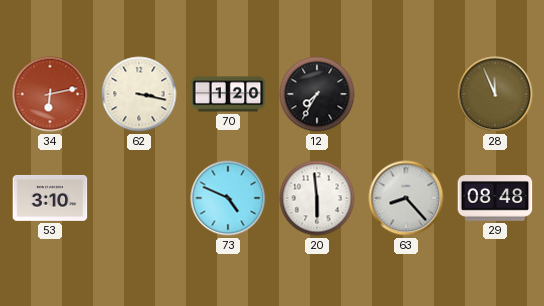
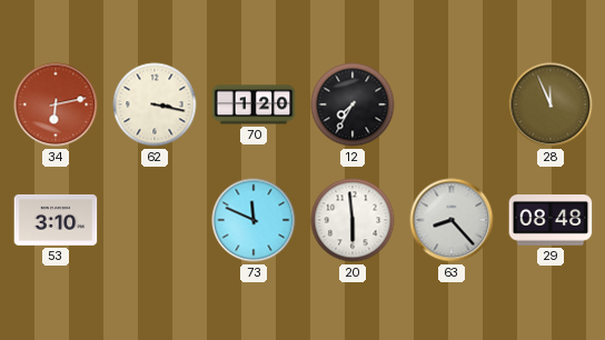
73: 4:49 -> 11:49 (254, 220)
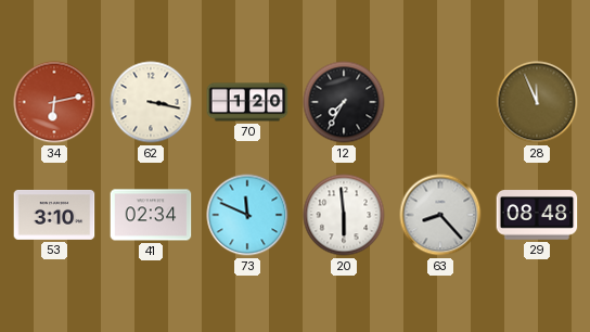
41: none -> 02:34 (151, 215)
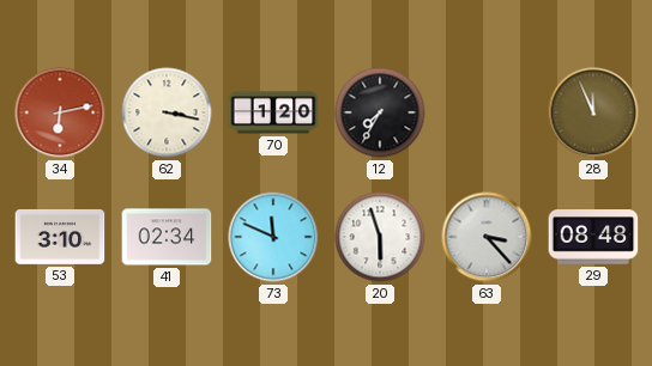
20: 5:59 -> 5:57 (380, 237)
63: 8:23 -> 3:23 (487, 237)
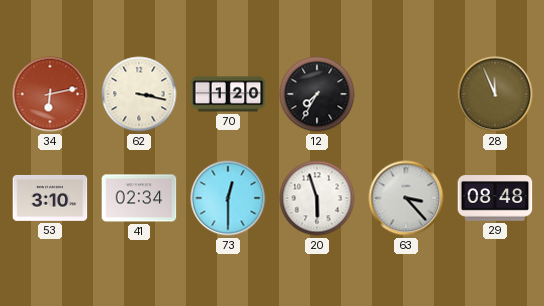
73: 11:49 -> 12:30 (228, 198)
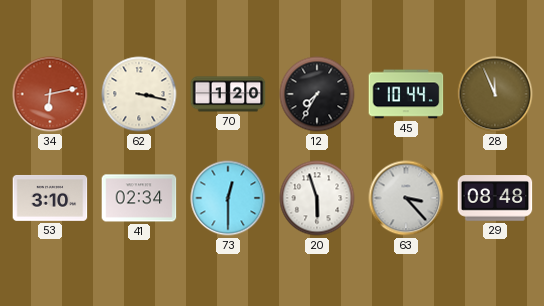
45: none -> 10:44 (406, 94)
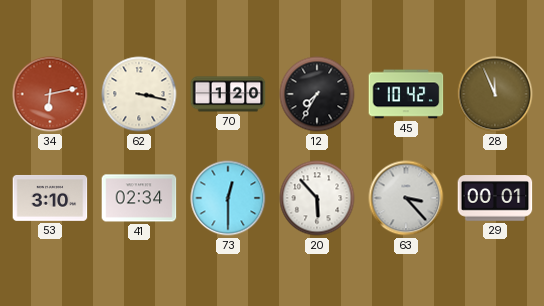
45: 10:44 -> 10:42 (406, 94)
20: 5:57 -> 5:53 (317, 198)
29: 08:48 -> 00:01 (495, 198)
